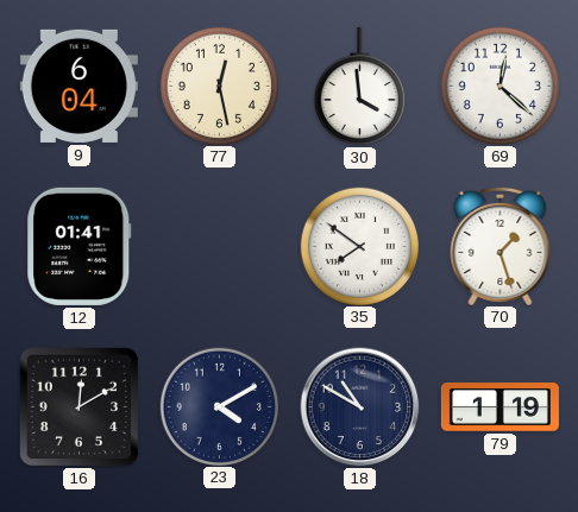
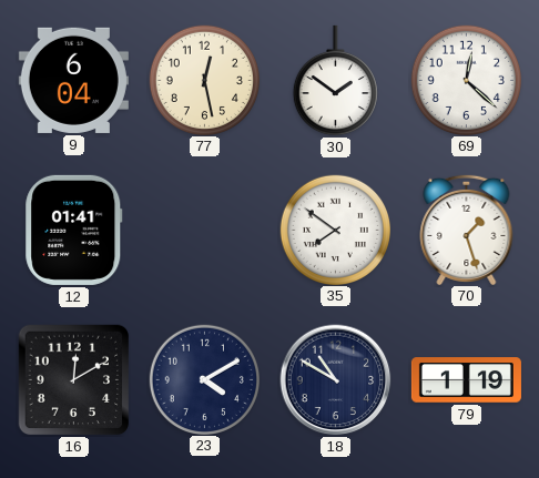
30: 3:59 -> 1:51 (335, 81)
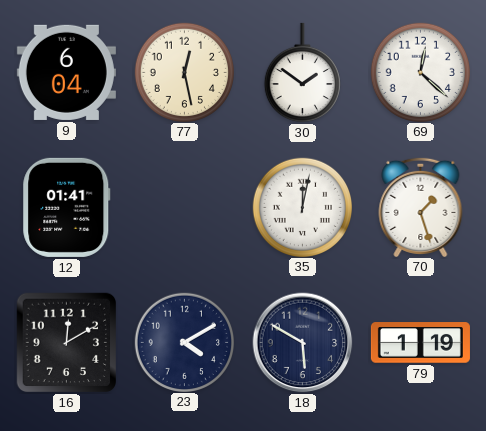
35: 7:51 -> 12:02 (302, 207)
18: 10:50 -> 5:50 (303, 343)
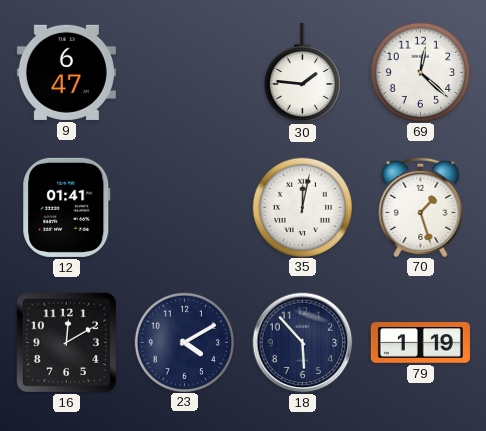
9: 6:04 -> 6:47 (66, 72)
77: 12:28 -> none (184, 72)
30: 1:51 -> 1:46 (302, 73)
18: 5:50 -> 5:53 (303, 343)
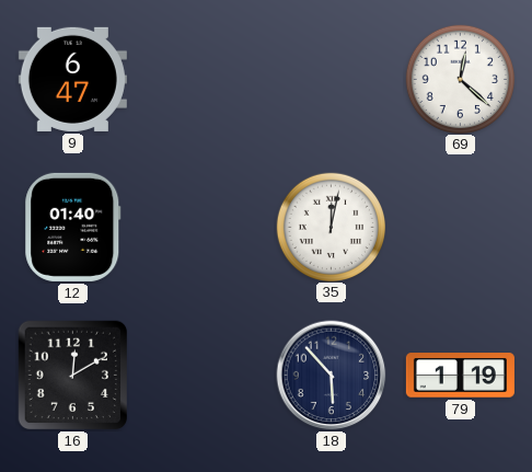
30: 1:46 -> none (302, 73)
12: 01:41 -> 01:40 (73, 227)
70: 1:27 -> none (421, 206)
23: 4:10 -> none (184, 342)
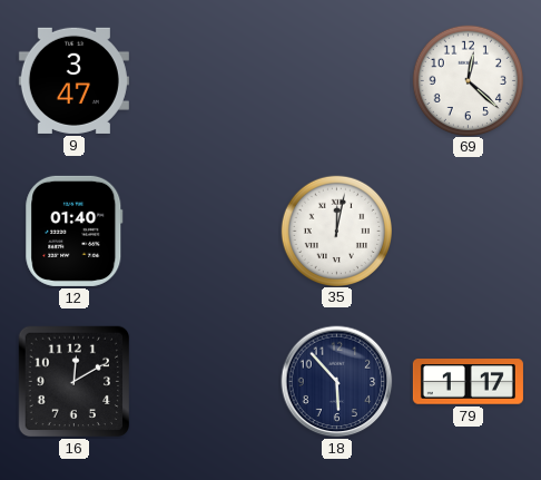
9: 6:47 -> 3:47 (73, 80)
79: 1:19 -> 1:17 (468, 382)
